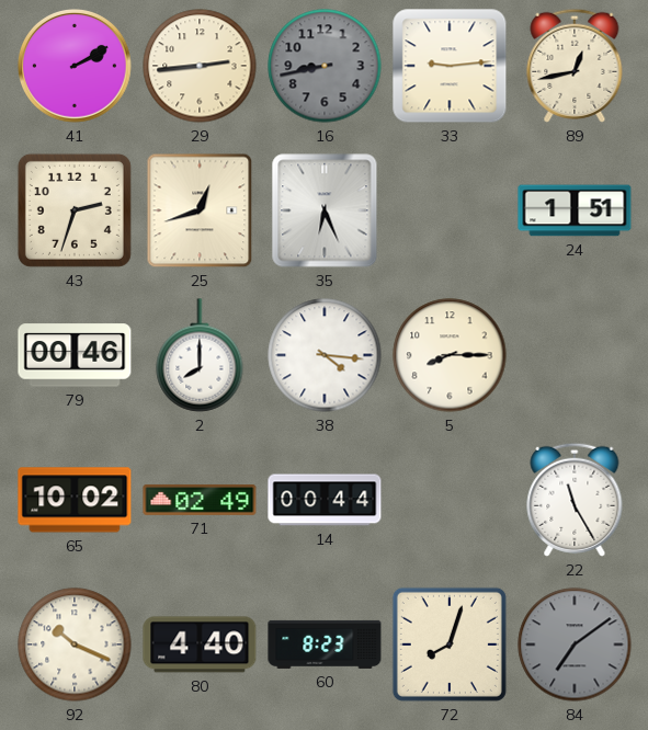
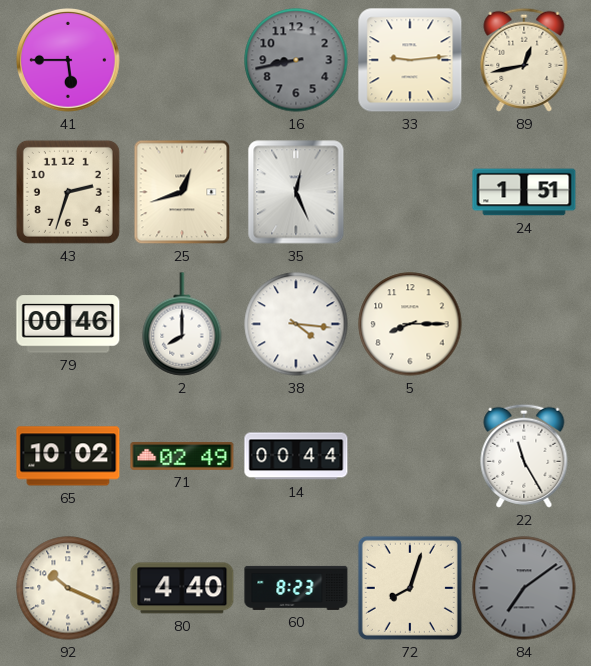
41: 2:10 -> 5:45 (68, 60)
29: 2:44 -> none (200, 66)
35: 6:26 -> 12:26 (296, 192)
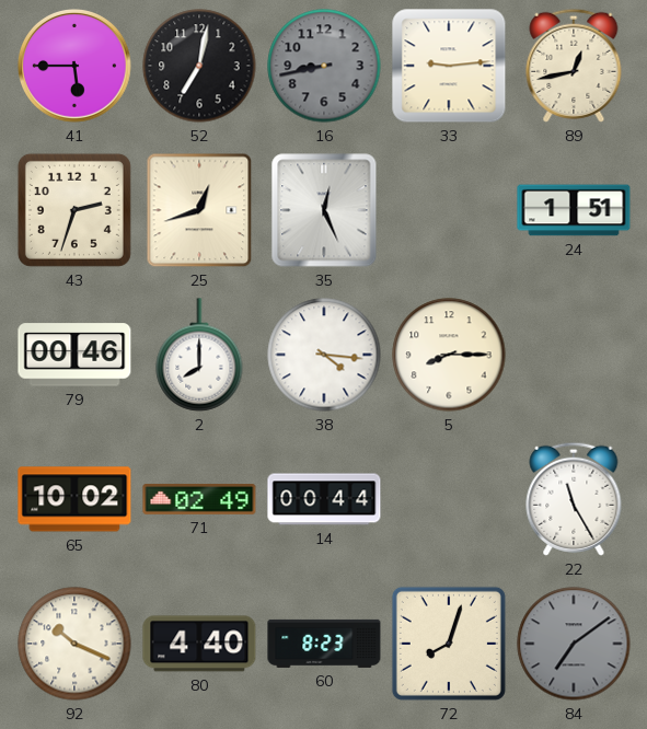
52: none -> 7:02 (199, 66)
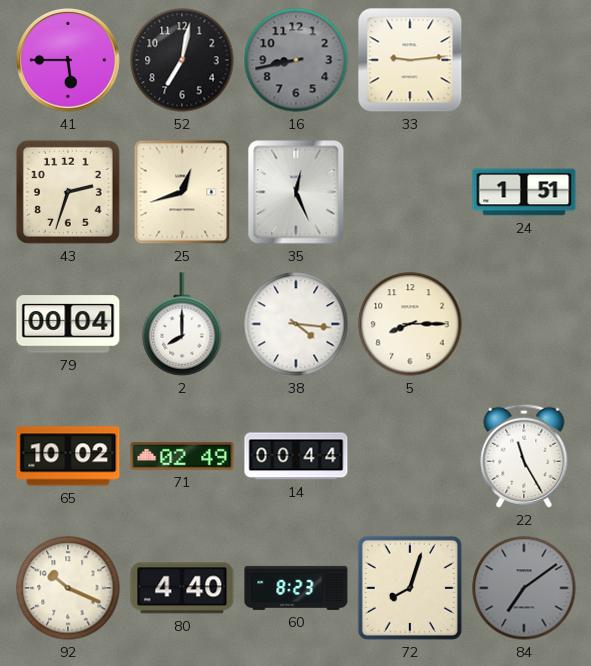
89: 12:43 -> none (574, 66)
79: 00:46 -> 00:04 (68, 324)
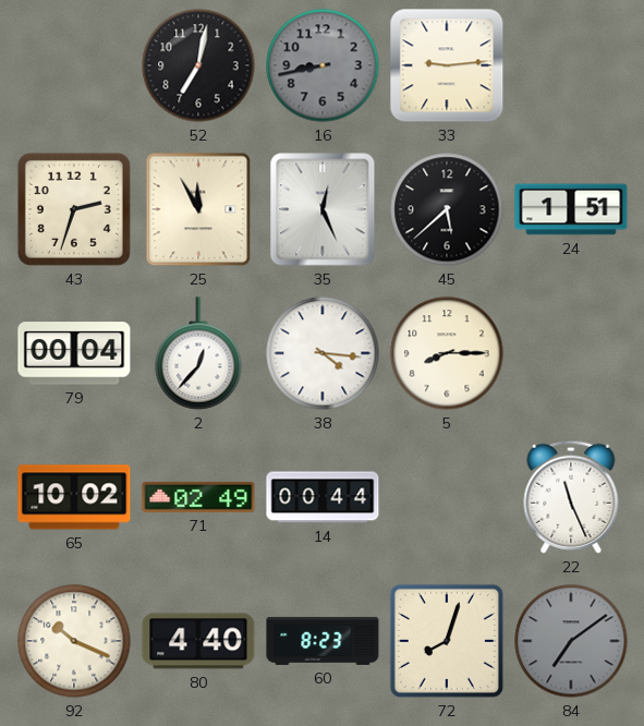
41: 5:45 -> none (68, 60)
25: 12:42 -> 11:55 (198, 209)
45: none -> 5:38 (447, 209)
2: 8:00 -> 12:37 (198, 353)
22: 11:25 -> 11:26 (571, 497)
